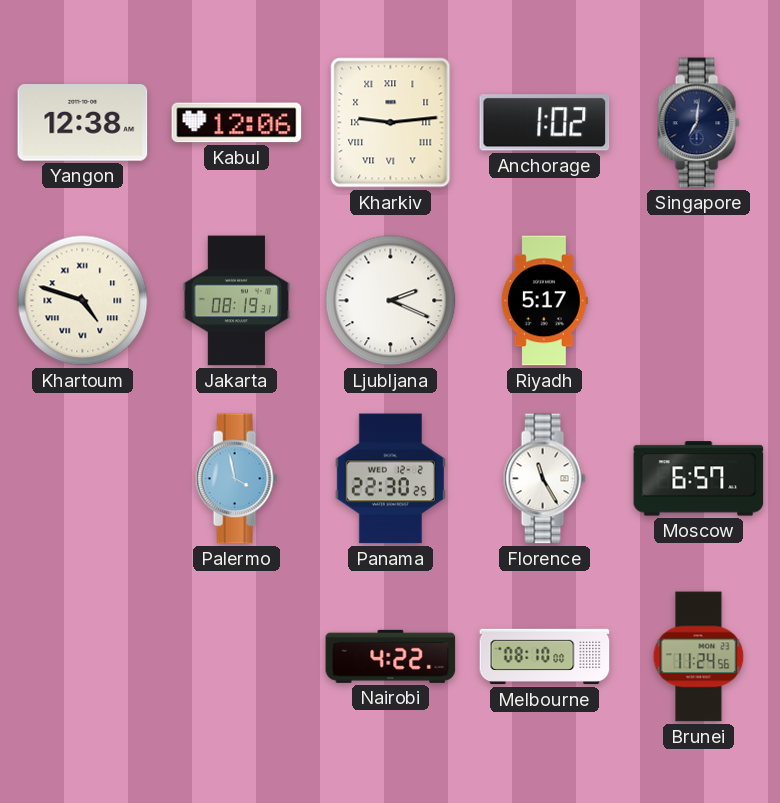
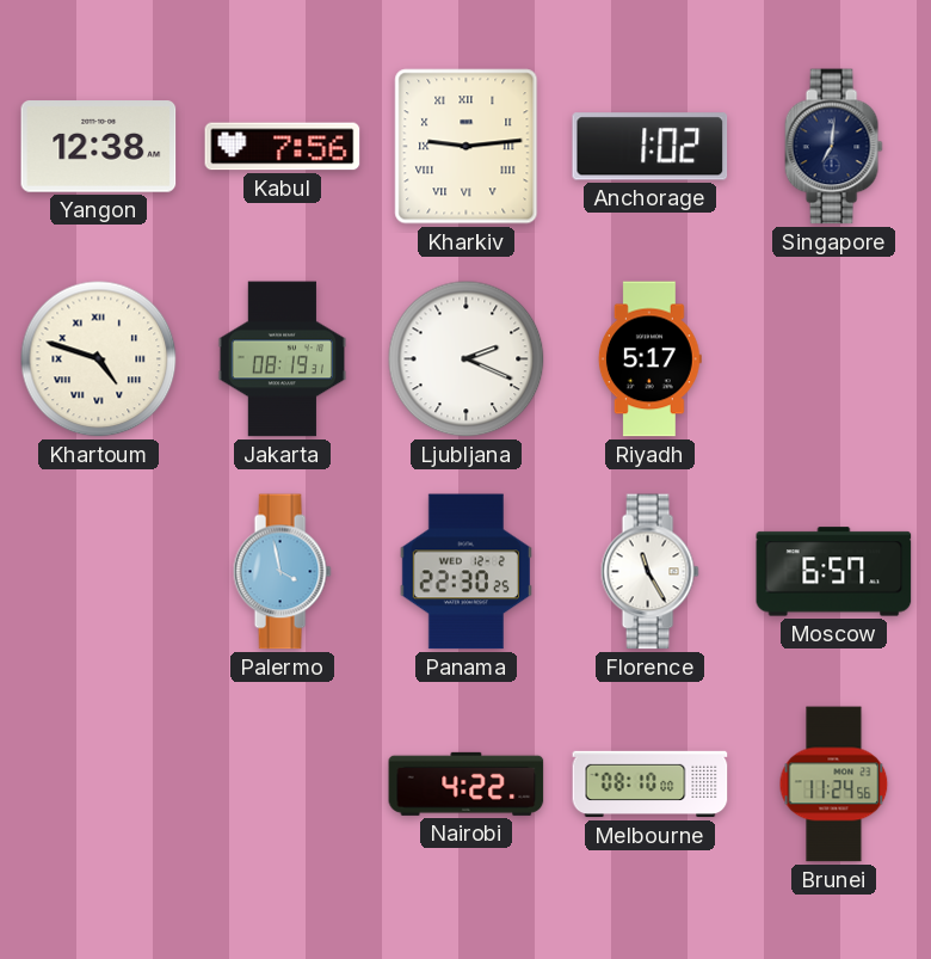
Kabul: 12:06 -> 7:56 (283, 147)
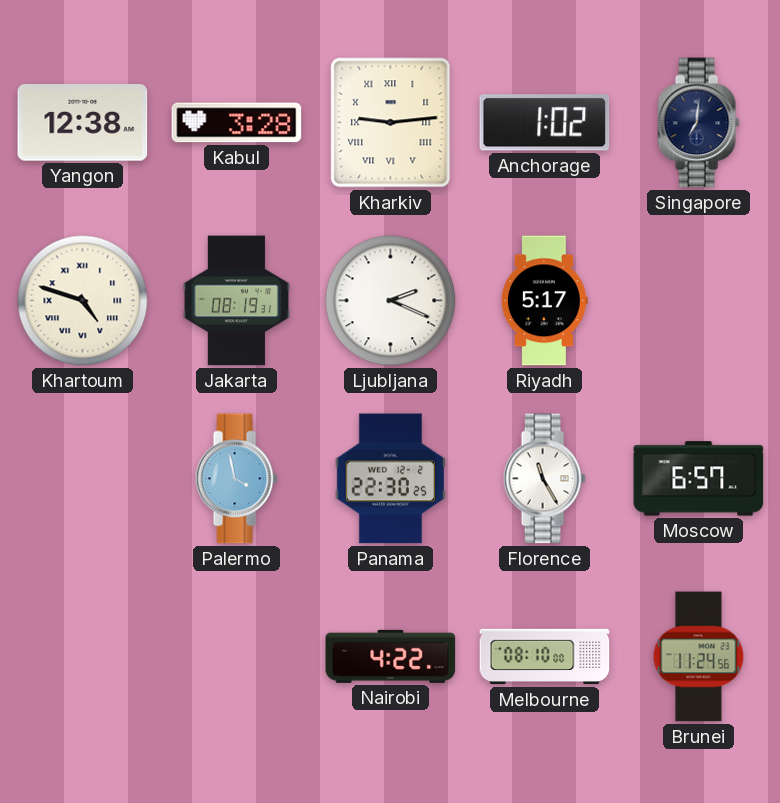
Kabul: 7:56 -> 3:28 (237, 123)
